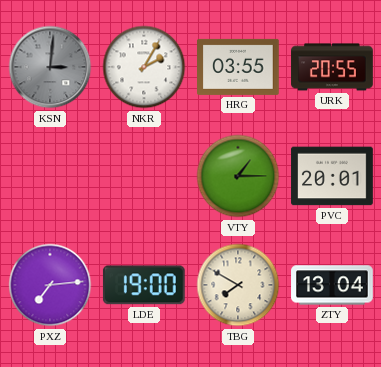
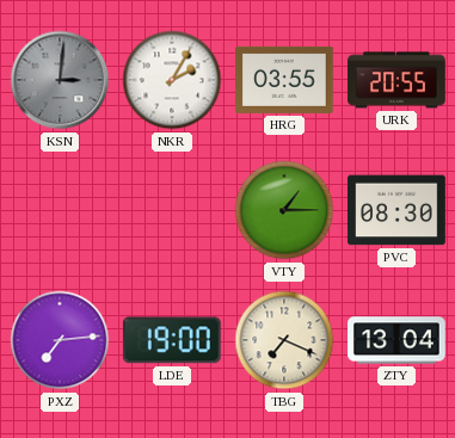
PVC: 20:01 -> 08:30 (396, 210)
TBG: 7:50 -> 7:19 (284, 340)
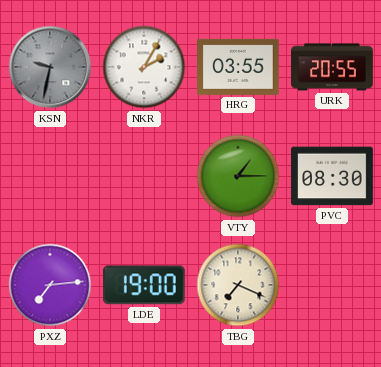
KSN: 3:01 -> 9:32 (50, 67)
ZTY: 13:04 -> none (396, 340)
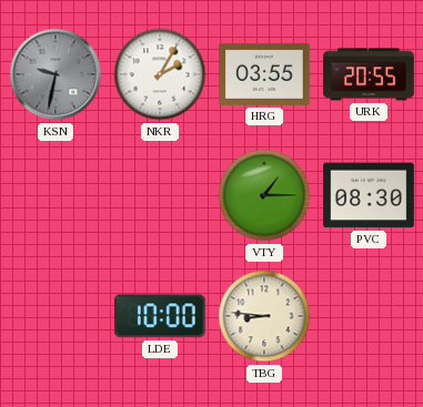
PXZ: 7:14 -> none (50, 285)
LDE: 19:00 -> 10:00 (160, 316)
TBG: 7:19 -> 8:46 (264, 316)
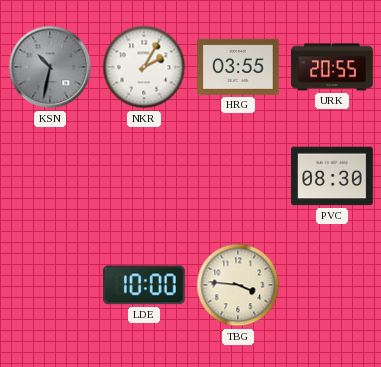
KSN: 9:32 -> 10:32 (50, 67)
VTY: 1:15 -> none (264, 195)
TBG: 8:46 -> 3:46 (238, 285)
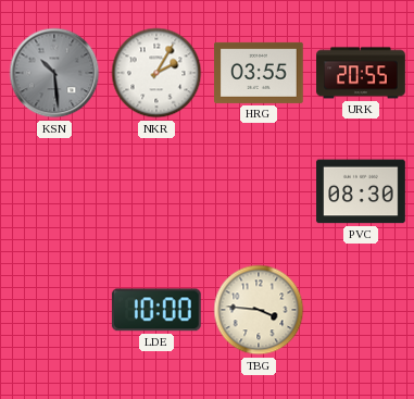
KSN: 10:32 -> 10:29 (54, 73)
